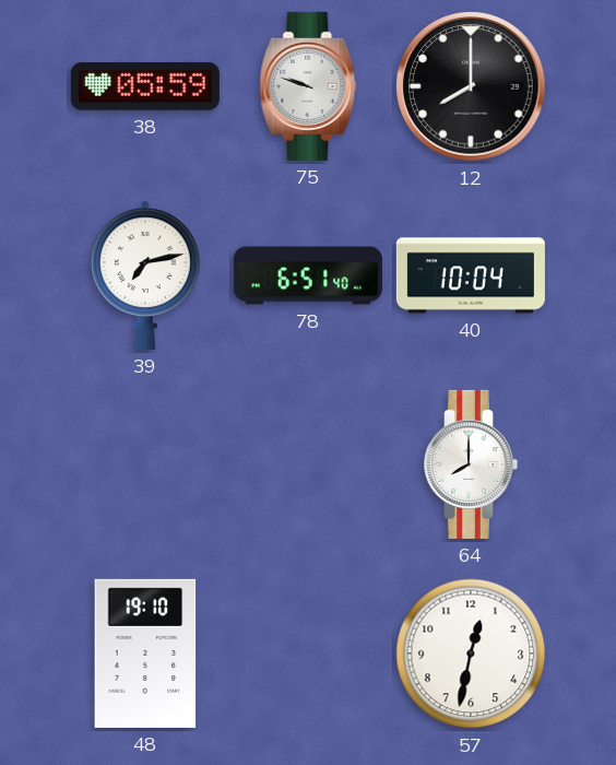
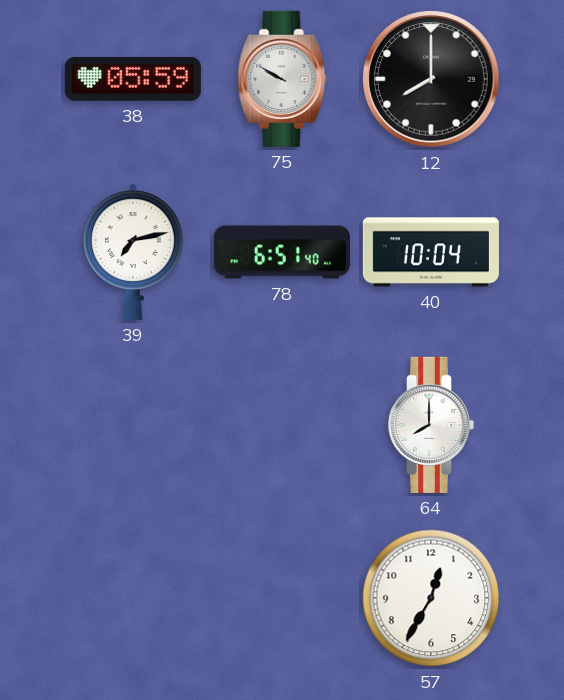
75: 9:48 -> 9:50 (282, 79)
48: 19:10 -> none (145, 654)
57: 12:32 -> 12:35 (431, 598)
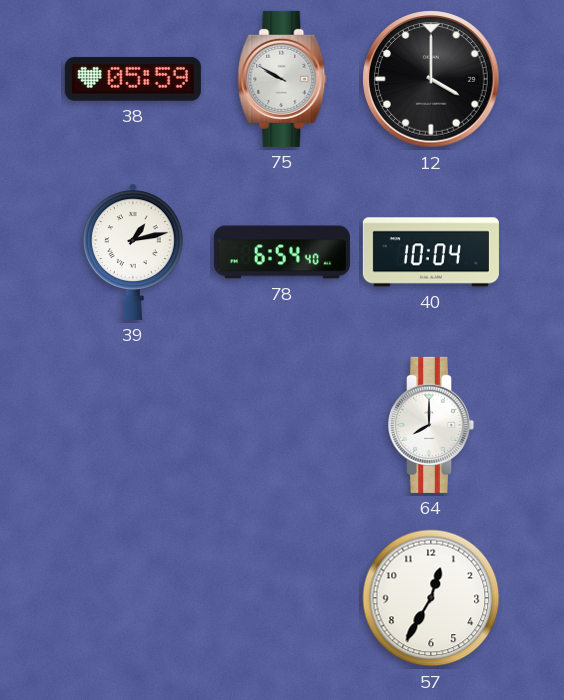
12: 8:00 -> 4:00 (431, 79)
39: 7:13 -> 1:13 (133, 252)
78: 6:51 -> 6:54 (282, 252)
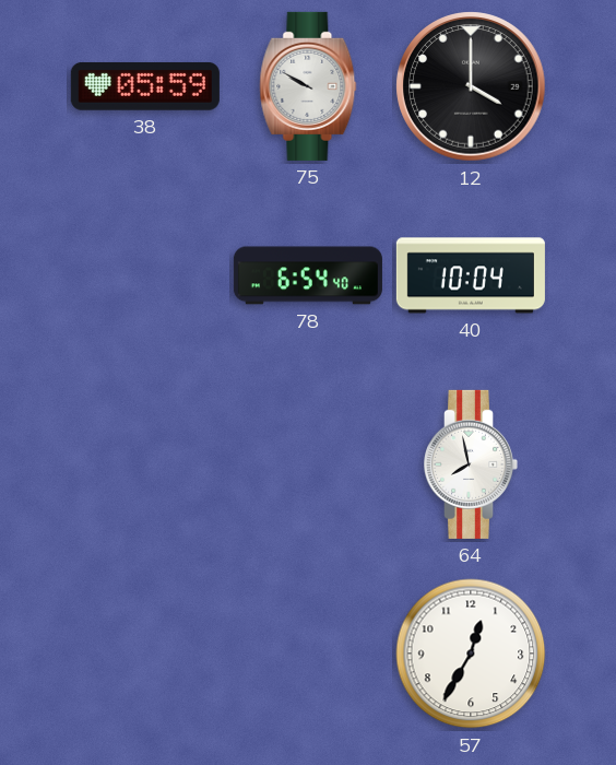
39: 1:13 -> none (133, 252)
64: 8:00 -> 7:58 (472, 464)
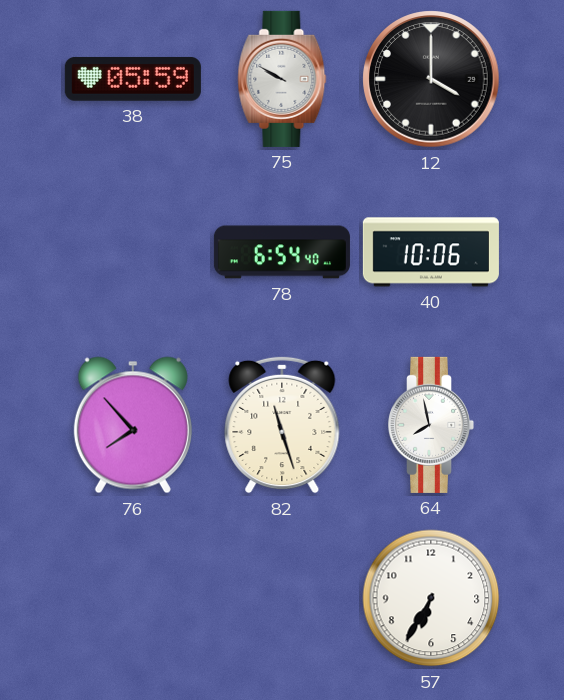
40: 10:04 -> 10:06 (431, 252)
76: none -> 7:53 (133, 425)
82: none -> 11:27 (282, 425)
57: 12:35 -> 6:35 (431, 598)
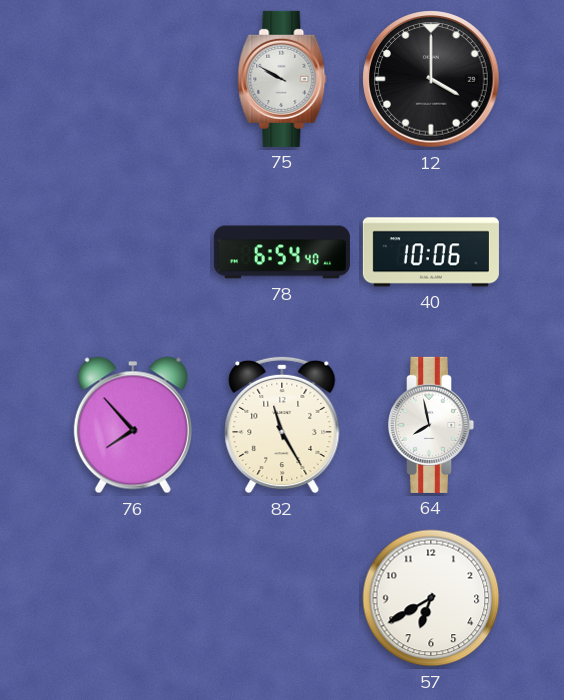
38: 05:59 -> none (133, 79)
82: 11:27 -> 11:25 (282, 425)
57: 6:35 -> 6:40 (431, 598)
